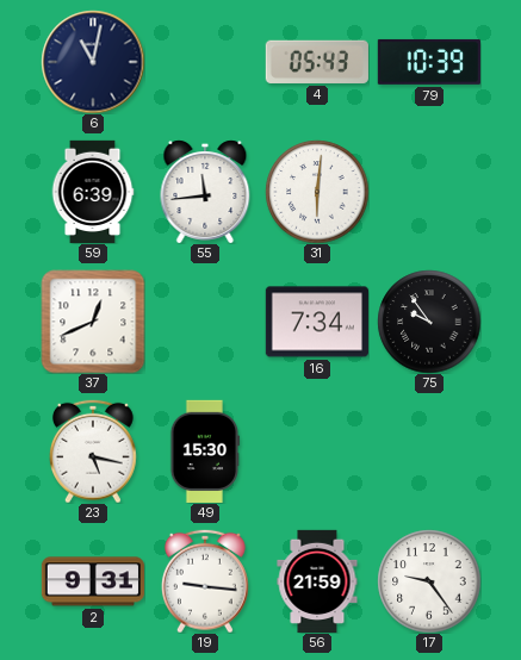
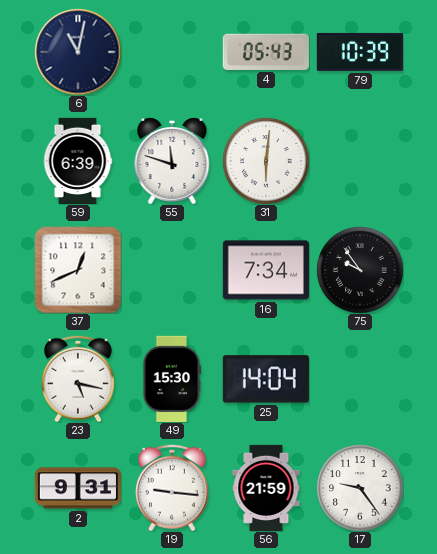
55: 11:44 -> 11:48 (172, 161)
25: none -> 14:04 (266, 379)
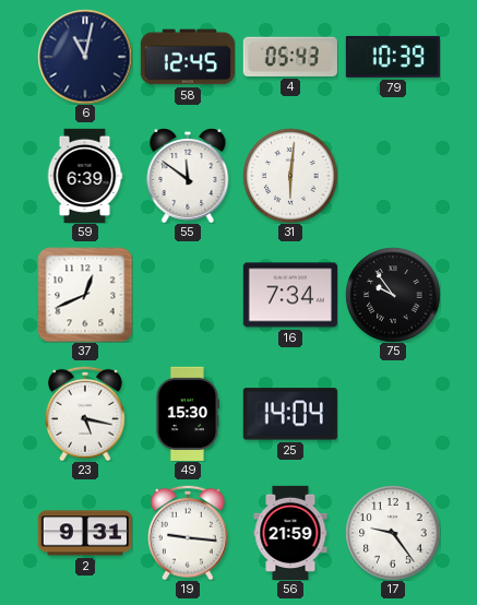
58: none -> 12:45 (188, 57)
55: 11:48 -> 11:51 (188, 176)
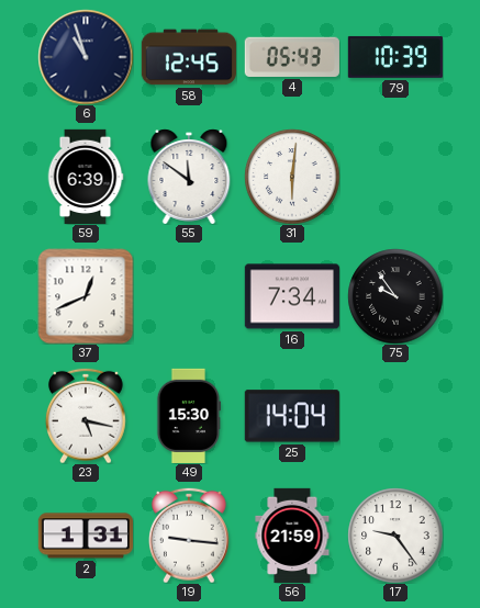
6: 11:02 -> 10:57 (86, 57)
2: 9:31 -> 1:31 (86, 536)
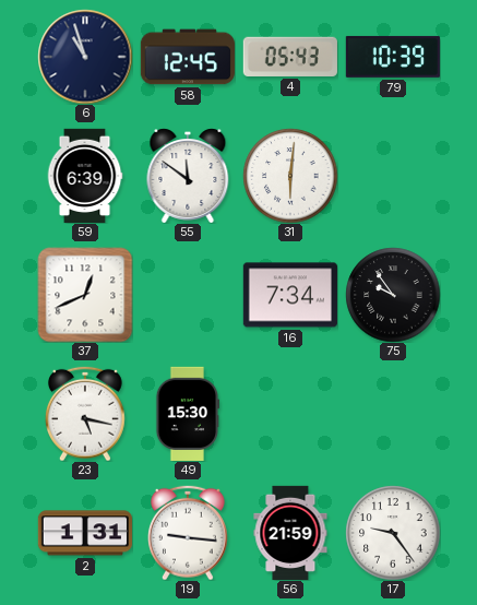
25: 14:04 -> none (292, 416)
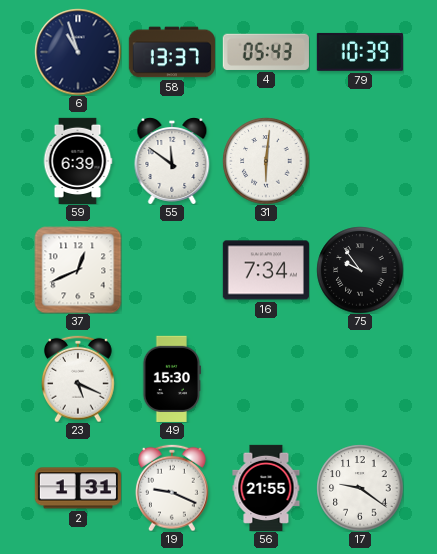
58: 12:45 -> 13:37 (172, 52)
23: 5:17 -> 5:19 (79, 379)
19: 9:16 -> 9:19 (173, 488)
56: 21:59 -> 21:55 (266, 487)
17: 9:24 -> 9:21 (360, 488)
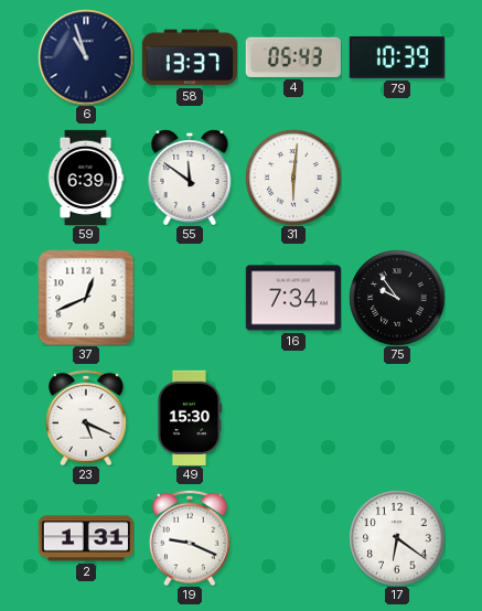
56: 21:55 -> none (266, 487)
17: 9:21 -> 6:21 (397, 538)
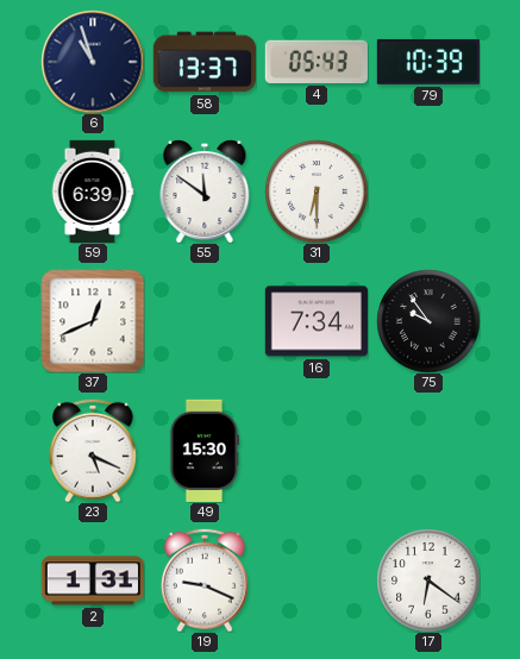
31: 6:01 -> 6:30 (317, 192)
